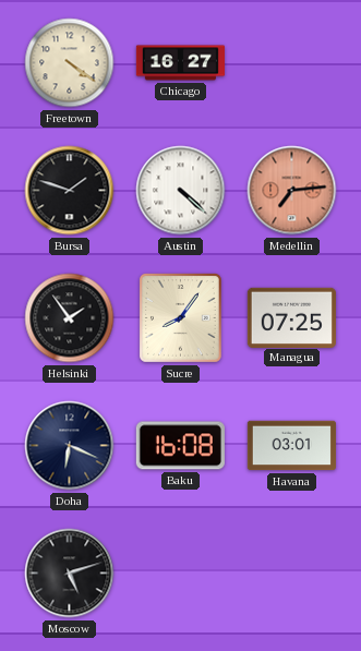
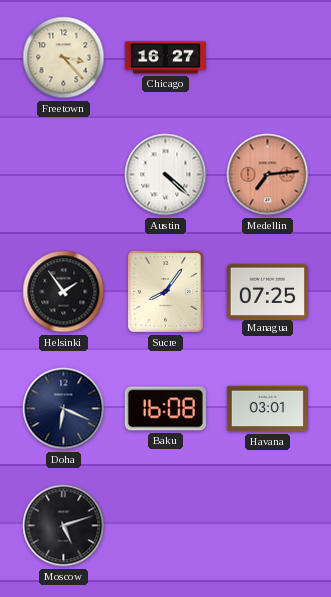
Freetown: 4:21 -> 3:23 (64, 58)
Bursa: 1:48 -> none (70, 191)
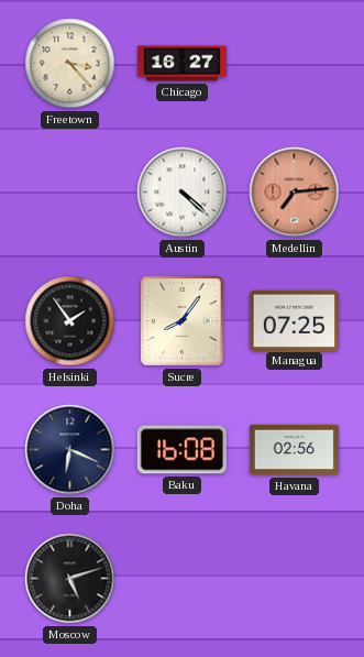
Havana: 03:01 -> 02:56 (294, 450)
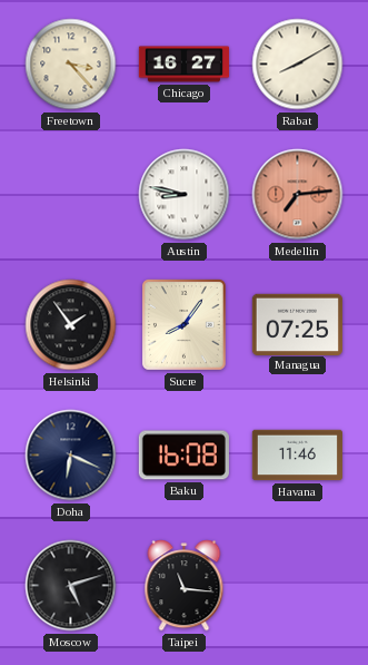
Rabat: none -> 8:10 (298, 65)
Austin: 4:22 -> 8:47 (185, 195)
Havana: 02:56 -> 11:46 (297, 456)
Taipei: none -> 11:16 (185, 586)
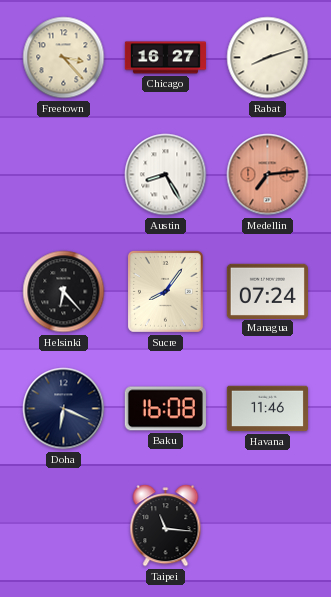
Rabat: 8:10 -> 8:12 (268, 58)
Austin: 8:47 -> 8:25 (166, 175)
Helsinki: 1:54 -> 6:23 (64, 292)
Managua: 07:25 -> 07:24 (267, 291)
Moscow: 5:12 -> none (71, 586)
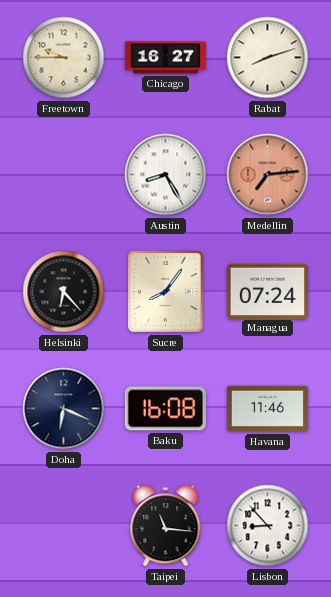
Freetown: 3:23 -> 9:45 (64, 58)
Lisbon: none -> 8:53 (268, 526)
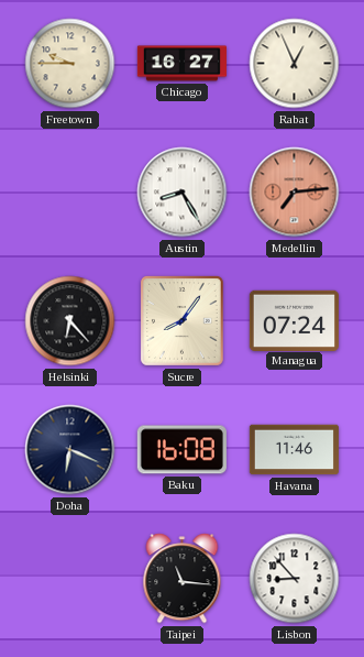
Rabat: 8:12 -> 12:56 (295, 64)
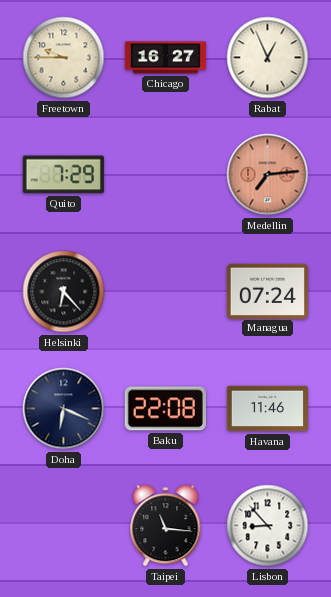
Quito: none -> 7:29 (63, 175)
Austin: 8:25 -> none (183, 193)
Sucre: 8:06 -> none (181, 320)
Baku: 16:08 -> 22:08 (165, 409)
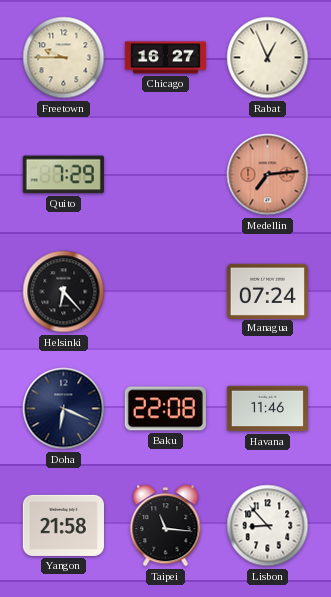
Yangon: none -> 21:58 (63, 525)
